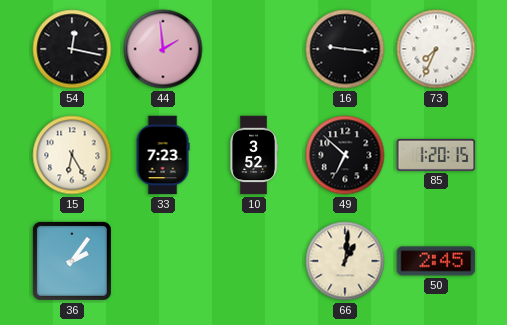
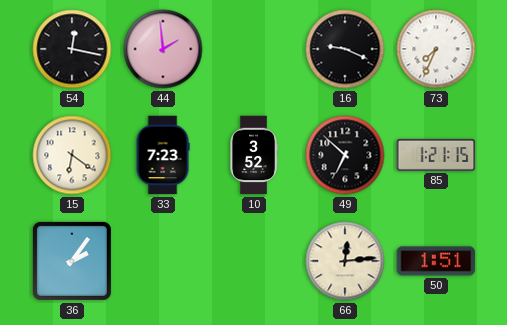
16: 9:16 -> 9:19 (345, 49)
15: 6:25 -> 6:21 (72, 155)
85: 1:20 -> 1:21 (436, 155)
66: 1:01 -> 12:14 (345, 261)
50: 2:45 -> 1:51 (436, 261)
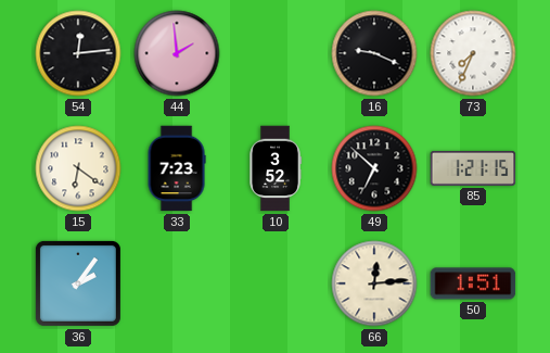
54: 12:17 -> 12:14 (78, 53)
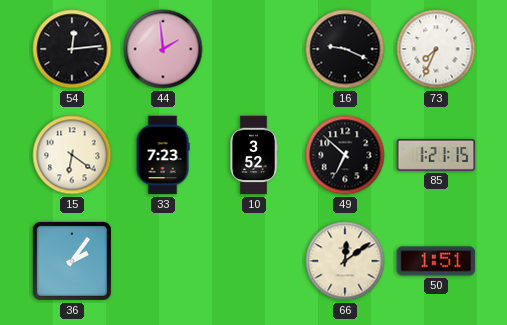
66: 12:14 -> 12:09 (345, 261)
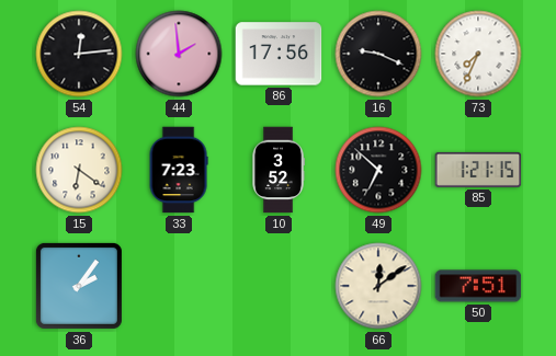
86: none -> 17:56 (279, 54)
50: 1:51 -> 7:51 (478, 286)
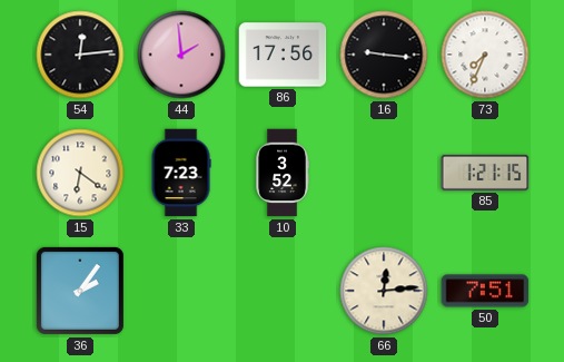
16: 9:19 -> 9:16 (384, 55)
49: 6:52 -> none (378, 170)
66: 12:09 -> 12:14 (384, 291)
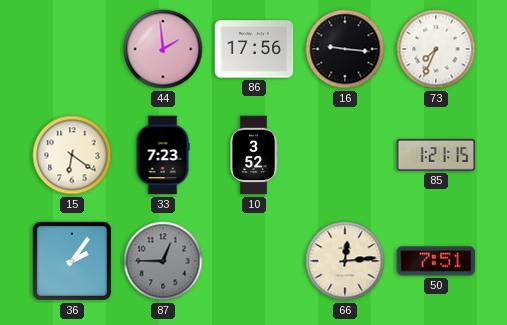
54: 12:14 -> none (80, 55)
87: none -> 12:45 (163, 261)
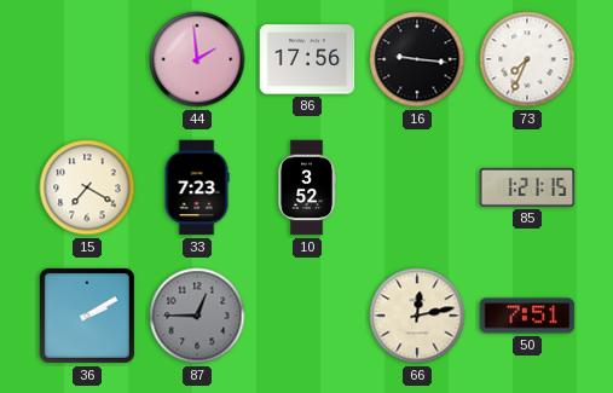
15: 6:21 -> 7:20 (87, 187)
36: 2:06 -> 2:10 (87, 316)
66: 12:14 -> 12:13 (417, 316)
